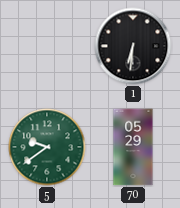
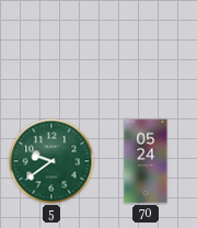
1: 6:31 -> none (133, 46)
70: 05:29 -> 05:24 (146, 161)
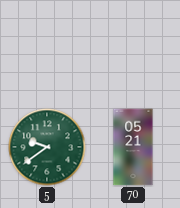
70: 05:24 -> 05:21 (133, 147)
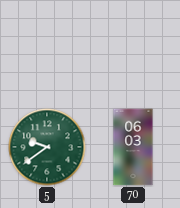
70: 05:21 -> 06:03 (133, 147)
